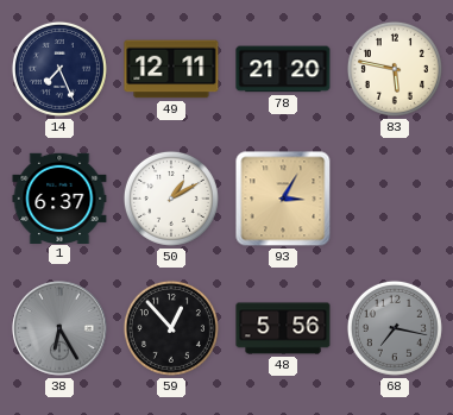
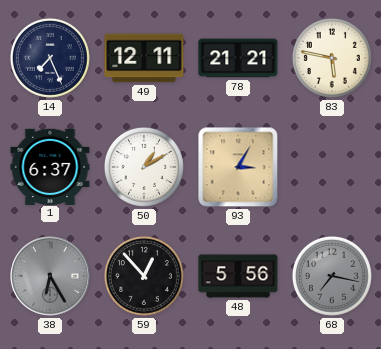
78: 21:20 -> 21:21 (238, 58)
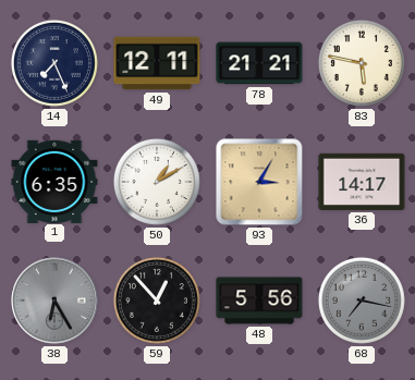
1: 6:37 -> 6:35 (54, 181)
36: none -> 14:17 (362, 182)
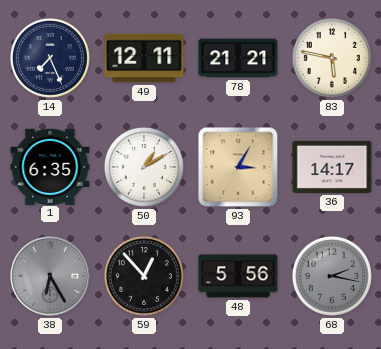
68: 7:17 -> 2:17 (332, 276)
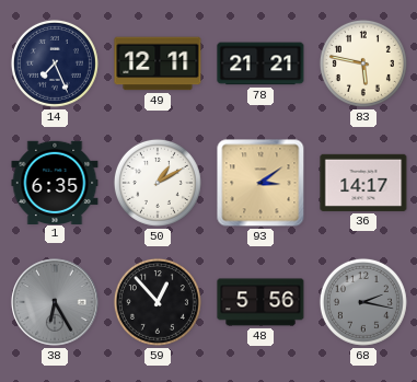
93: 3:05 -> 3:09 (260, 183)
